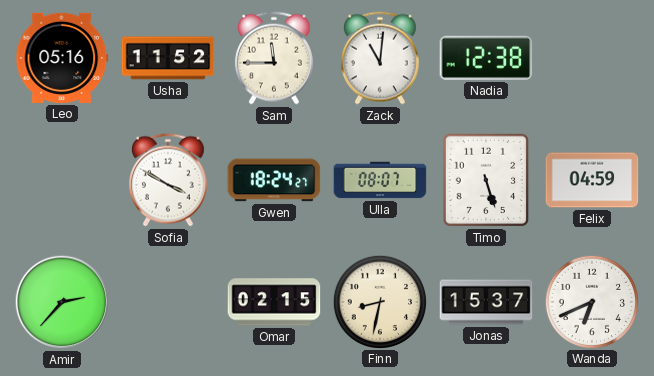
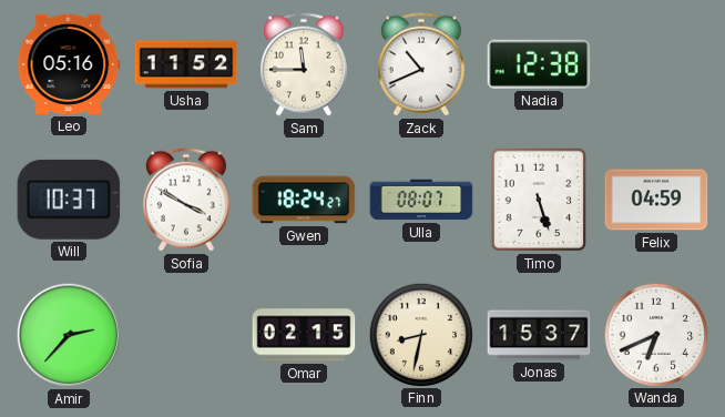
Zack: 11:01 -> 10:41 (421, 64)
Will: none -> 10:37 (69, 200)
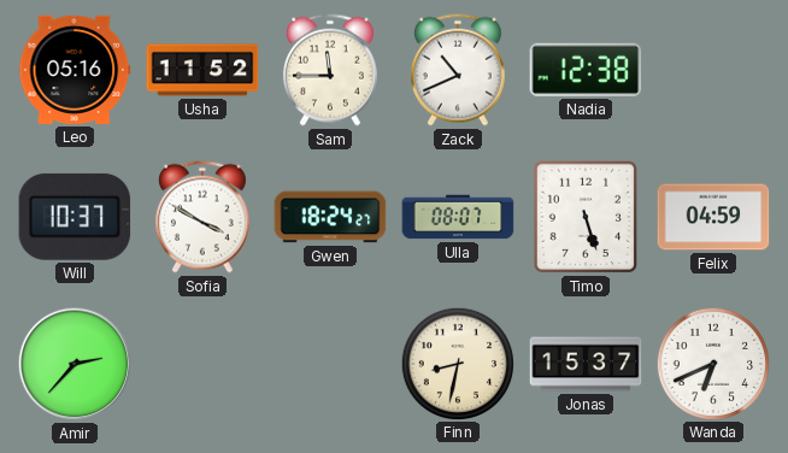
Omar: 02:15 -> none (304, 335)
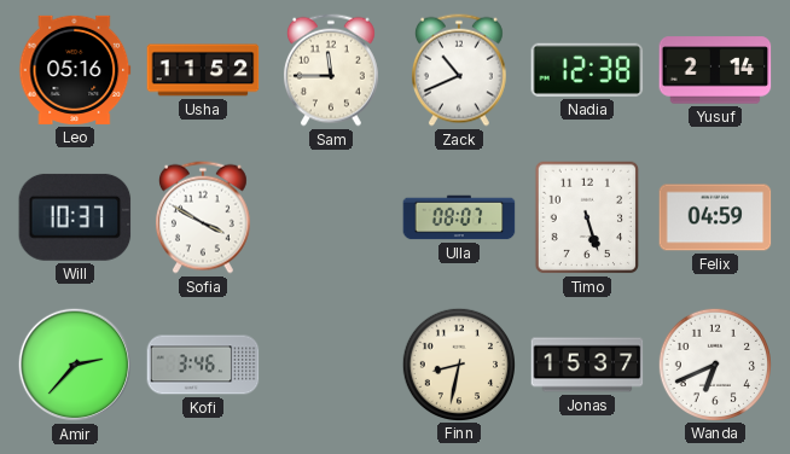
Yusuf: none -> 2:14 (715, 70)
Gwen: 18:24 -> none (330, 217)
Kofi: none -> 3:46 (203, 365)
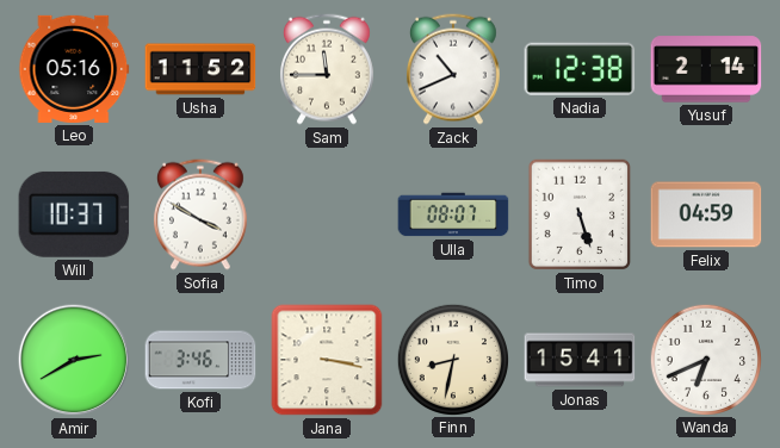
Amir: 2:37 -> 2:40 (74, 360)
Jana: none -> 3:17 (327, 360)
Jonas: 15:37 -> 15:41 (580, 360)
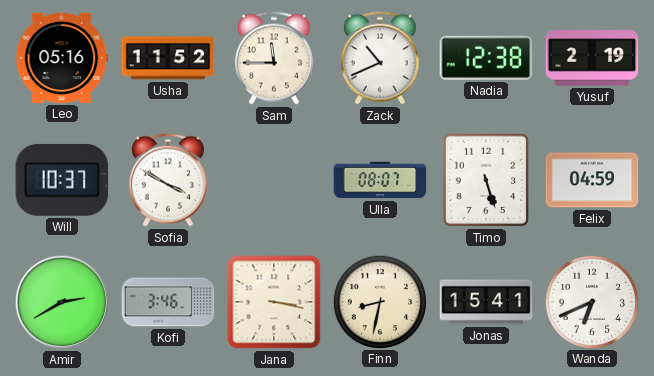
Yusuf: 2:14 -> 2:19 (592, 58)
